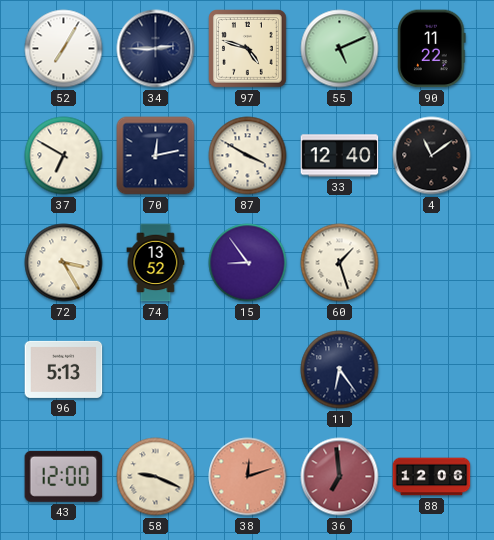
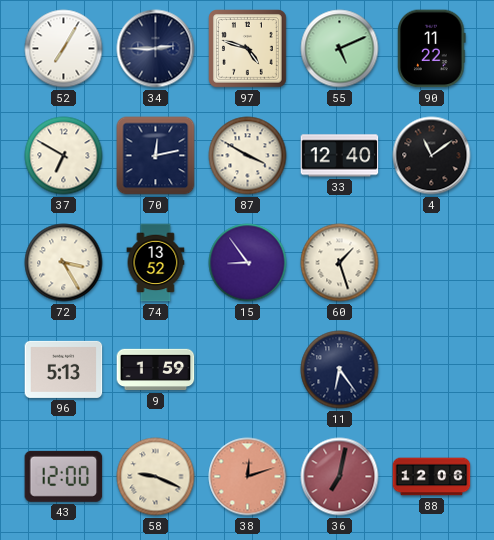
9: none -> 1:59 (156, 370)
36: 6:59 -> 7:02 (340, 477)
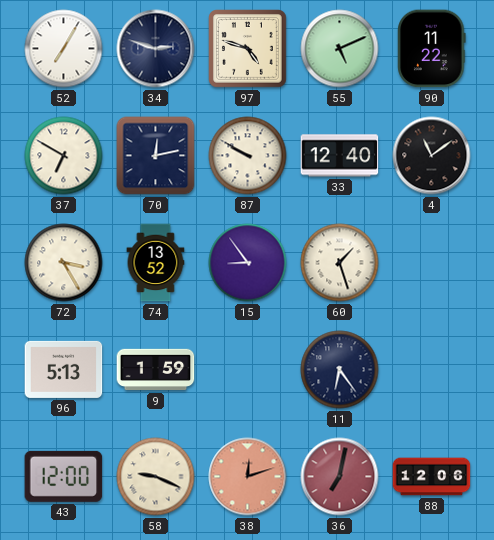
34: 2:45 -> 2:48 (156, 49)
87: 3:50 -> 9:50 (248, 156)
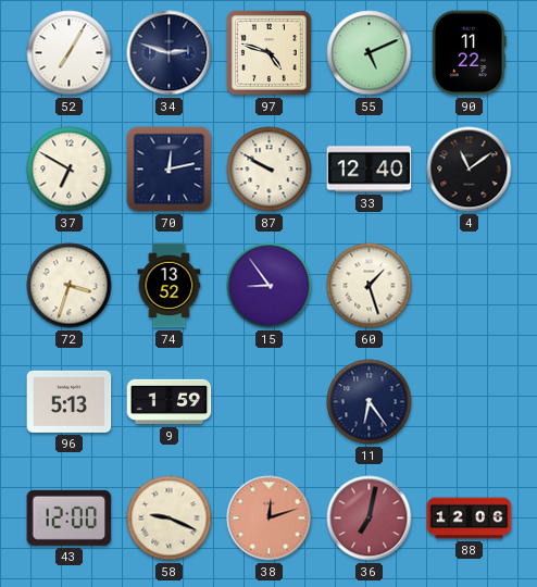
72: 3:25 -> 3:33 (70, 286)
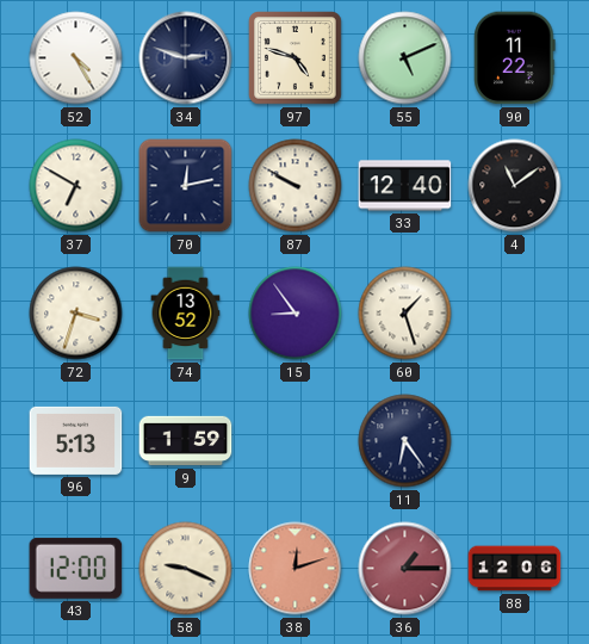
52: 7:05 -> 4:25 (76, 58)
36: 7:02 -> 1:15 (405, 569)
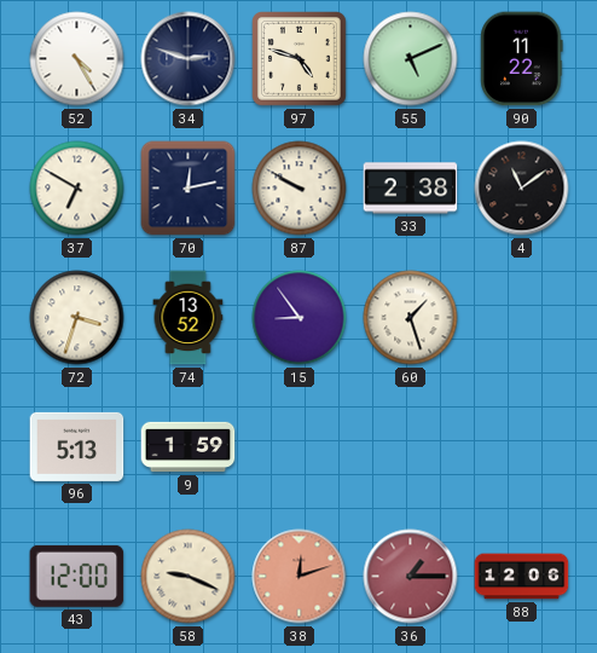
33: 12:40 -> 2:38 (411, 189)
11: 6:24 -> none (405, 441)
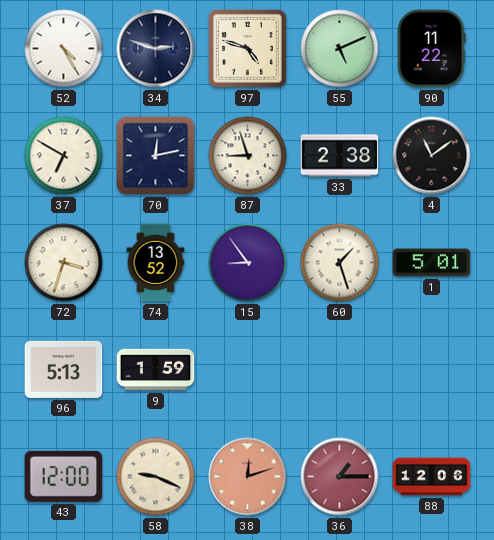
87: 9:50 -> 8:57 (248, 156)
1: none -> 5:01 (432, 263)
